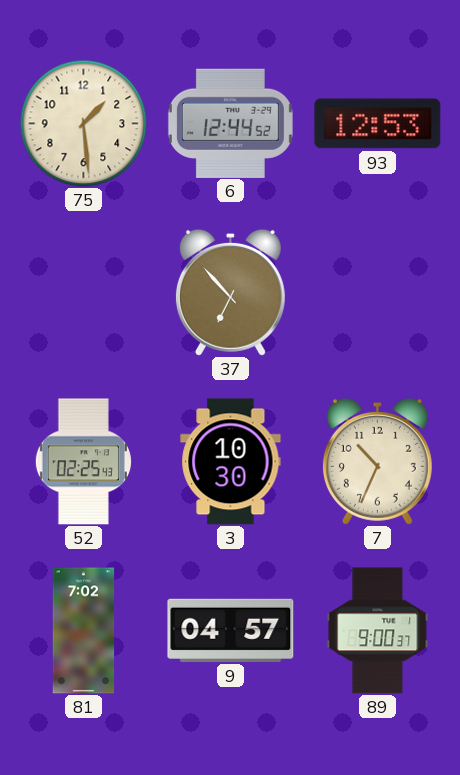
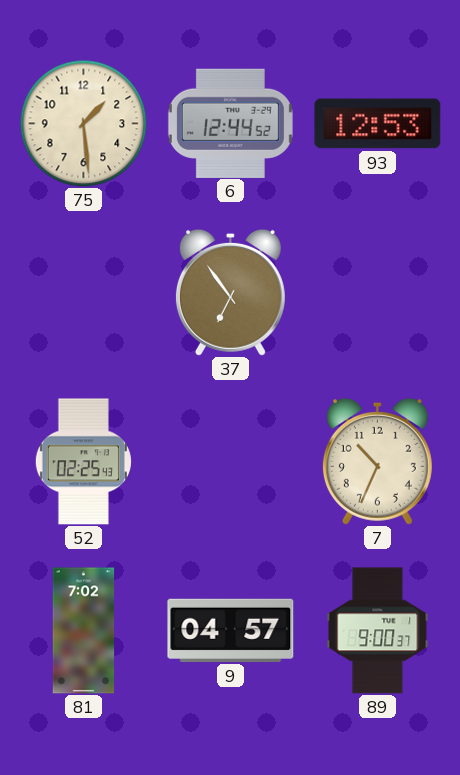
37: 6:53 -> 6:54 (230, 292)
3: 10:30 -> none (231, 462)
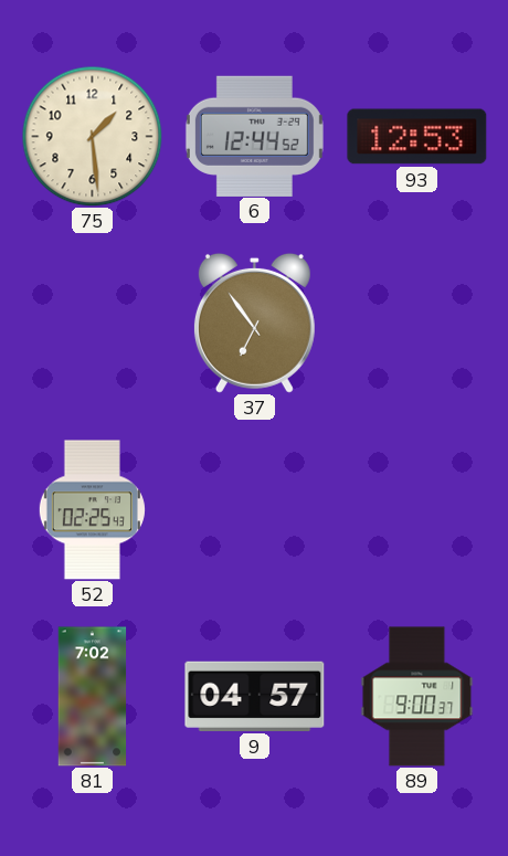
7: 10:34 -> none (377, 461)
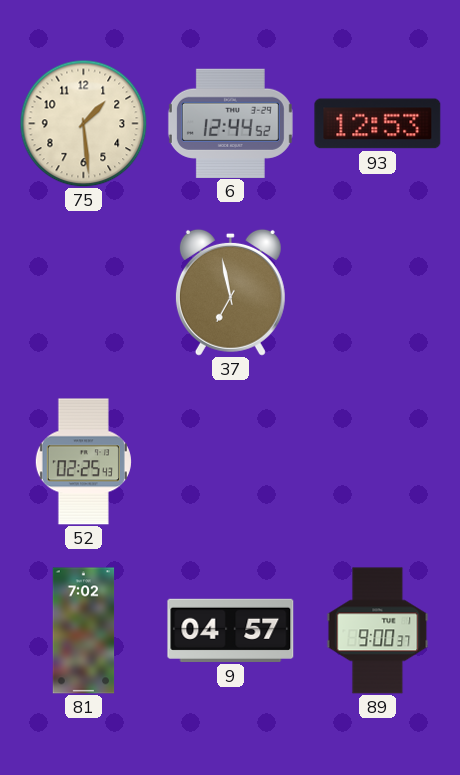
37: 6:54 -> 6:58 (230, 292)
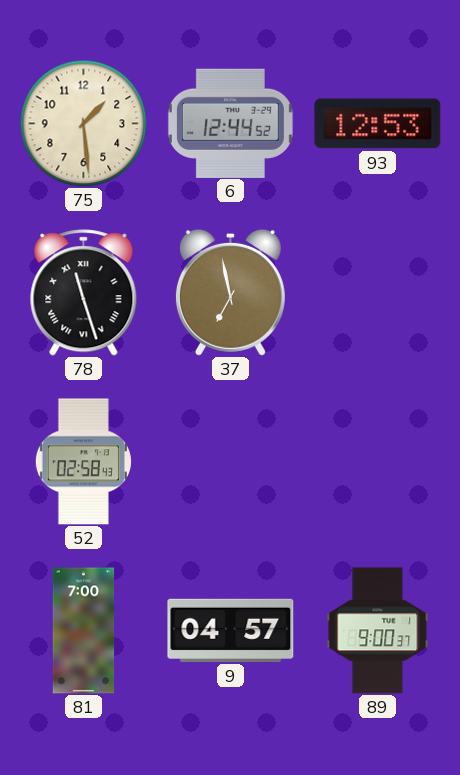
78: none -> 11:27 (84, 293)
52: 02:25 -> 02:58 (83, 462)
81: 7:02 -> 7:00 (84, 631)
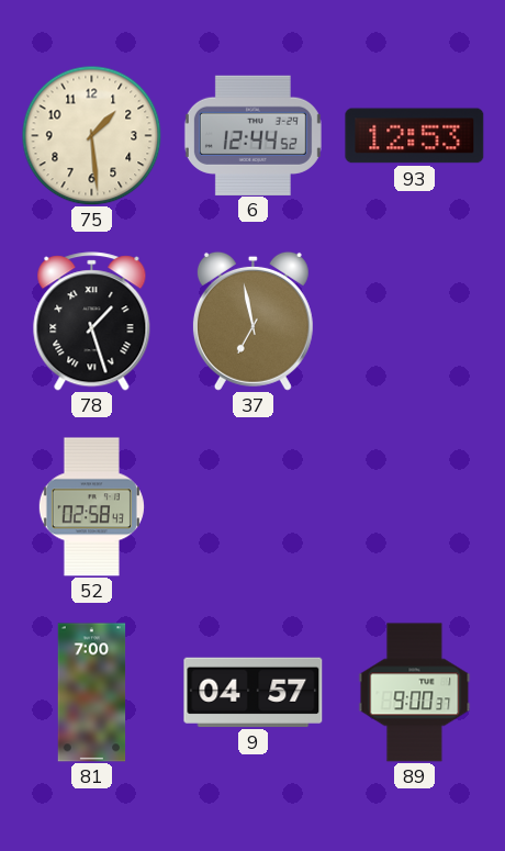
78: 11:27 -> 1:27 (92, 322)
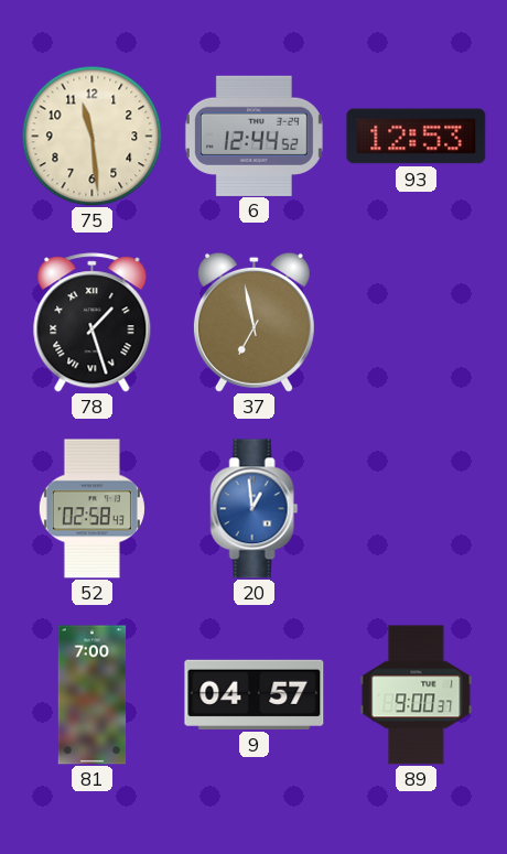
75: 1:29 -> 11:29 (91, 136)
20: none -> 12:59 (255, 509)
